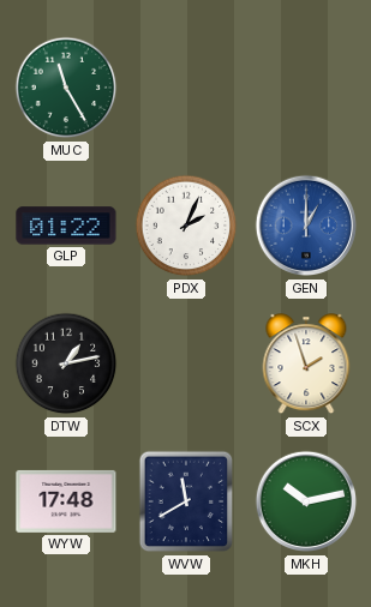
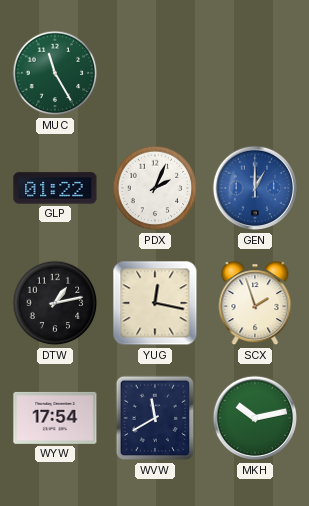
YUG: none -> 12:17 (155, 303)
WYW: 17:48 -> 17:54 (55, 418)
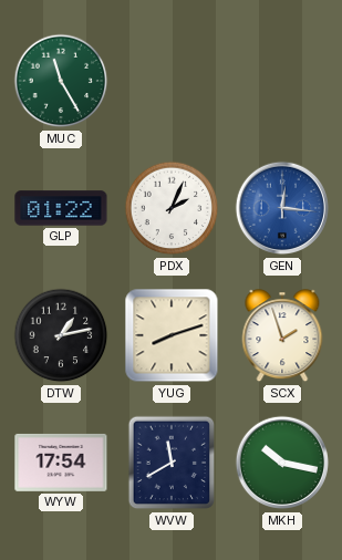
GEN: 1:00 -> 12:16 (282, 208)
YUG: 12:17 -> 8:12 (172, 335)
MKH: 10:13 -> 10:17 (282, 463)
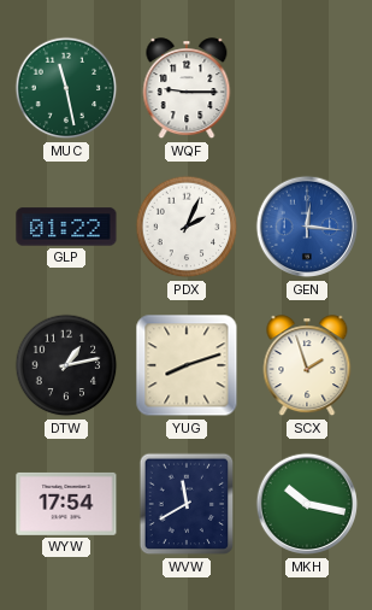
MUC: 11:25 -> 11:28 (66, 88)
WQF: none -> 9:15 (187, 89)
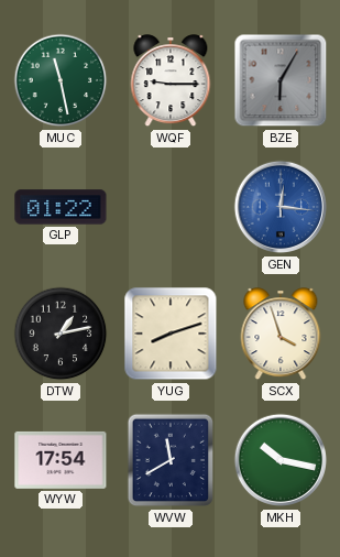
BZE: none -> 6:05 (281, 80)
PDX: 2:04 -> none (187, 227)
SCX: 1:57 -> 3:57 (281, 335)
